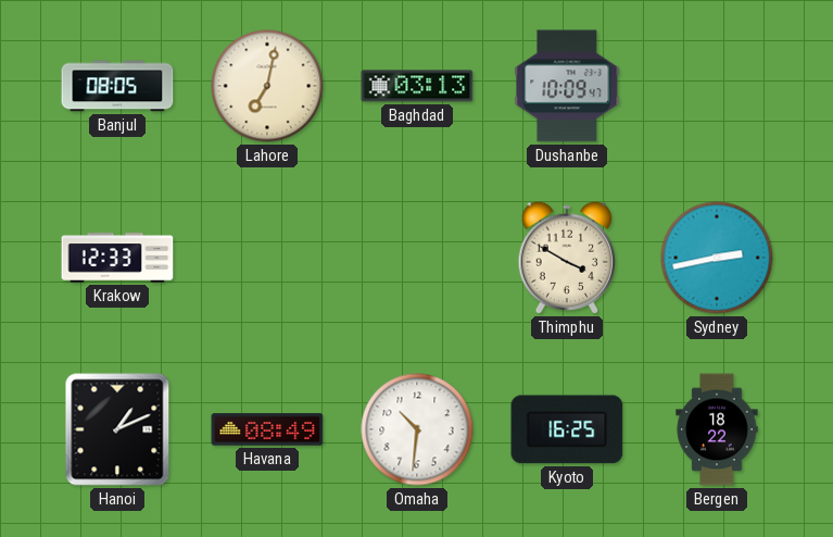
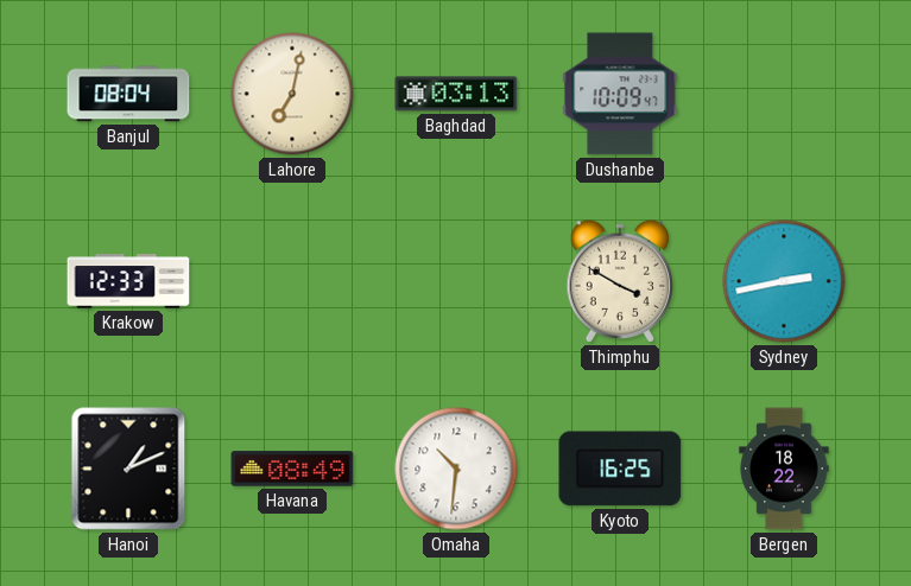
Banjul: 08:05 -> 08:04 (128, 94)
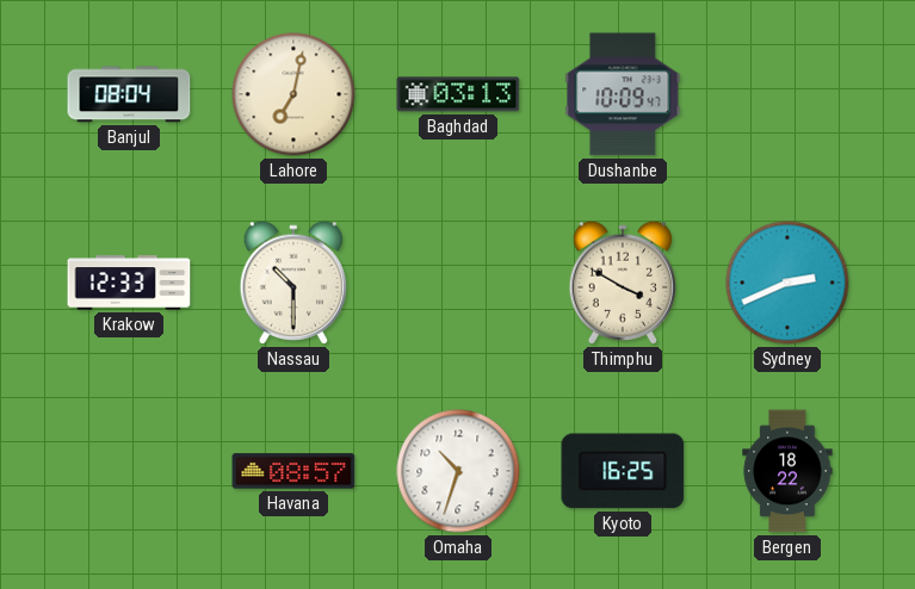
Nassau: none -> 10:30 (292, 283)
Sydney: 2:43 -> 2:41 (787, 283)
Hanoi: 1:11 -> none (128, 469)
Havana: 08:49 -> 08:57 (293, 471)
Omaha: 10:31 -> 10:33 (458, 471)
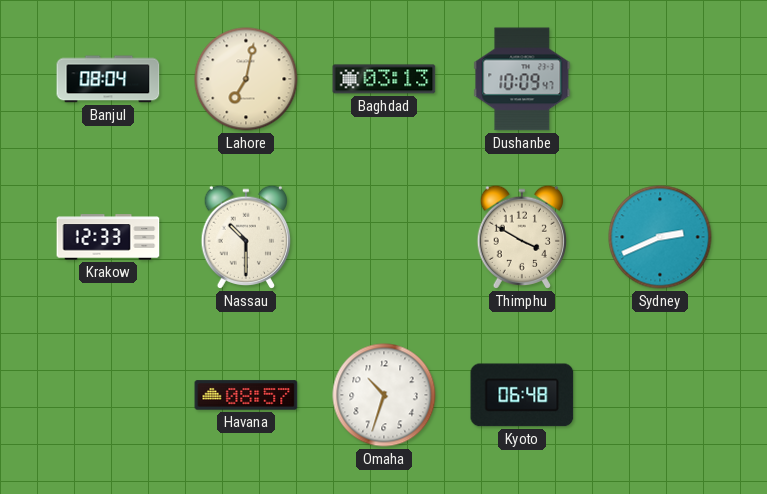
Kyoto: 16:25 -> 06:48 (522, 395)
Bergen: 18:22 -> none (787, 471)
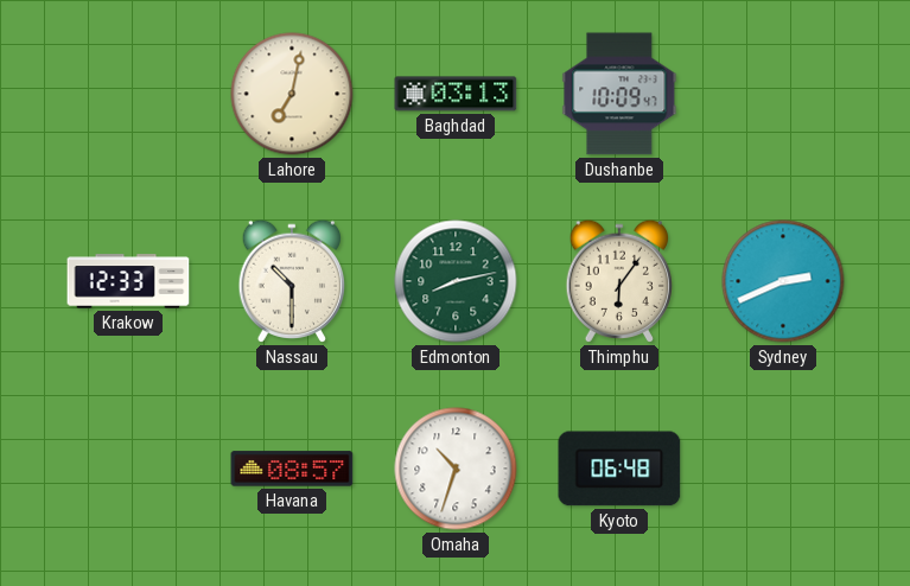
Banjul: 08:04 -> none (108, 79)
Edmonton: none -> 8:13 (456, 281)
Thimphu: 3:50 -> 6:06 (618, 281)
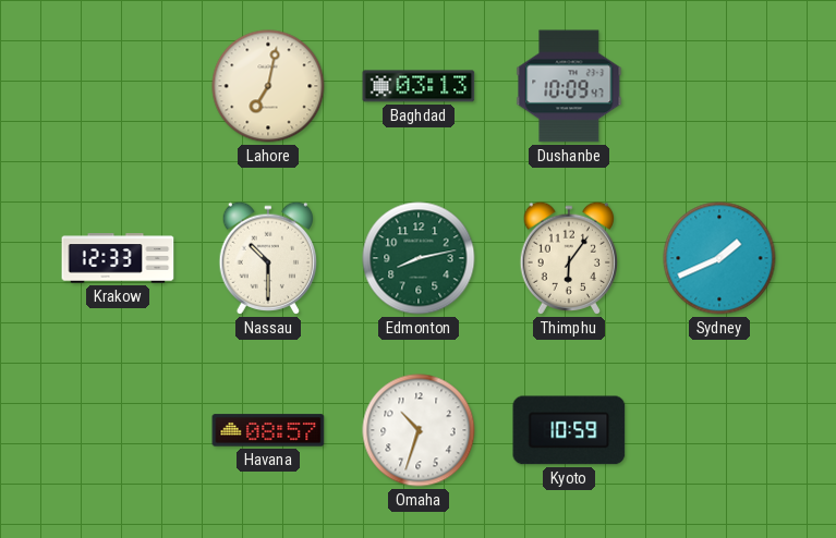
Sydney: 2:41 -> 1:41 (719, 258)
Kyoto: 06:48 -> 10:59 (569, 430)
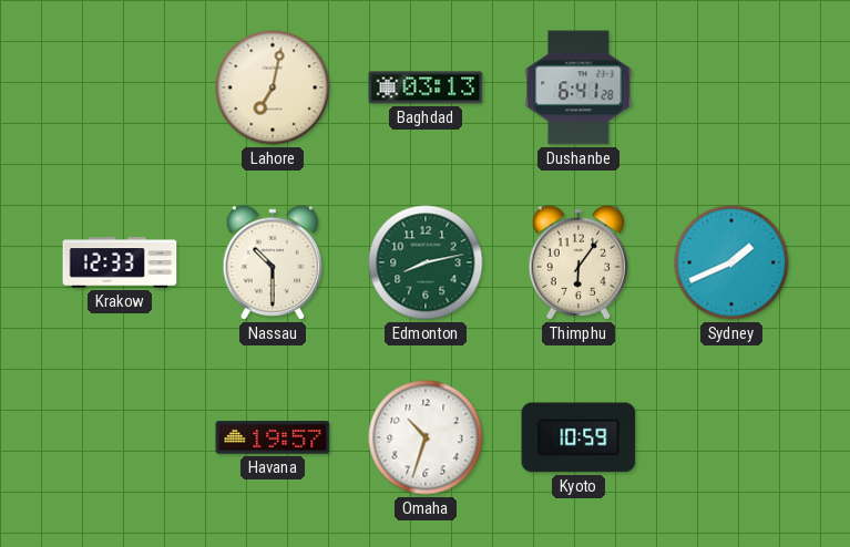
Dushanbe: 10:09 -> 6:41 (578, 87)
Havana: 08:57 -> 19:57 (273, 437)
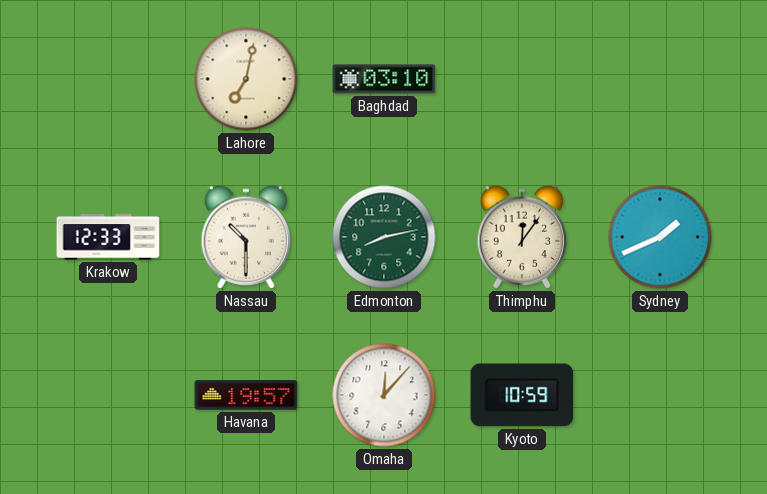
Baghdad: 03:13 -> 03:10 (384, 79)
Dushanbe: 6:41 -> none (578, 87)
Thimphu: 6:06 -> 12:06 (521, 237)
Omaha: 10:33 -> 12:07 (384, 395)
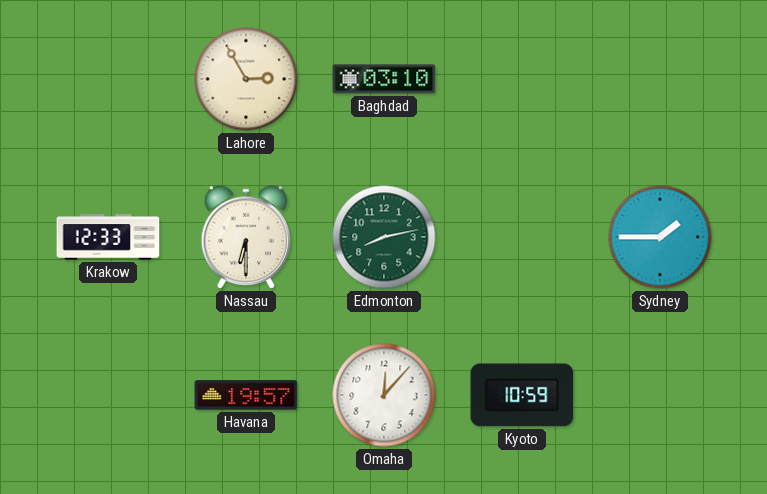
Lahore: 7:02 -> 2:55 (246, 79)
Nassau: 10:30 -> 6:30 (245, 237)
Thimphu: 12:06 -> none (521, 237)
Sydney: 1:41 -> 1:45 (660, 237)
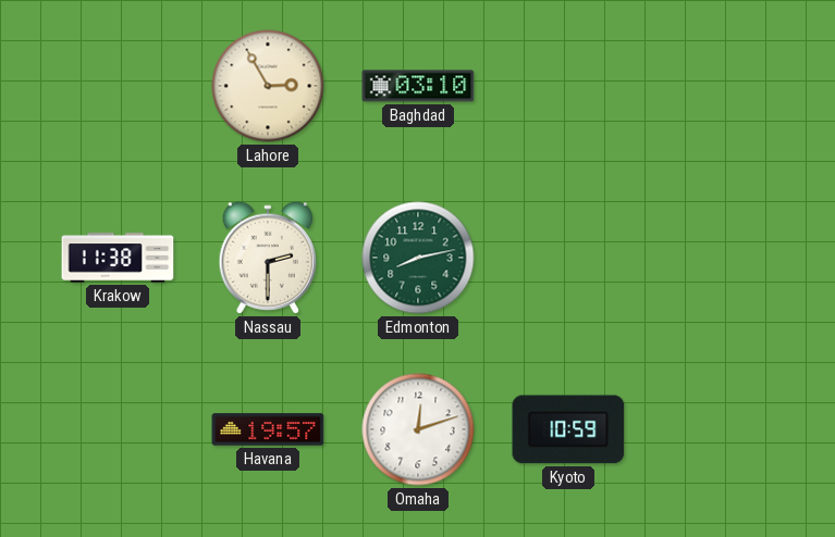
Krakow: 12:33 -> 11:38 (118, 258)
Nassau: 6:30 -> 2:30 (267, 258)
Sydney: 1:45 -> none (660, 237)
Omaha: 12:07 -> 12:12 (418, 429)
